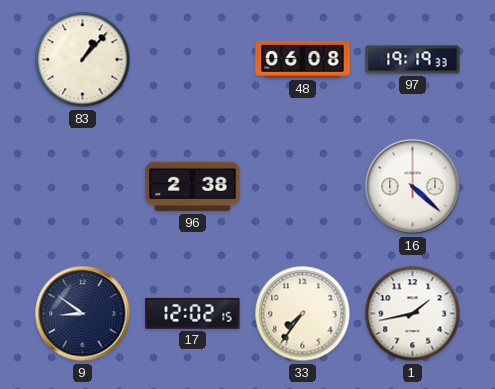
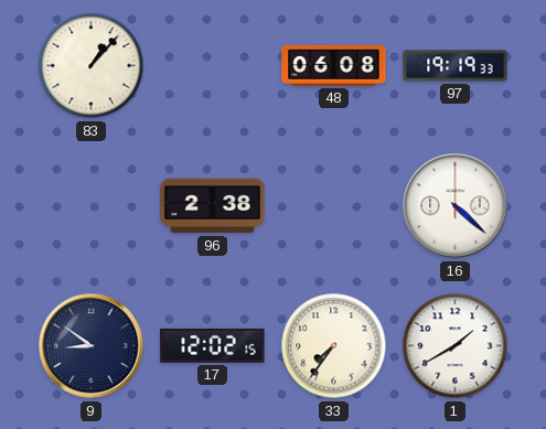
1: 1:43 -> 1:40 (456, 346)
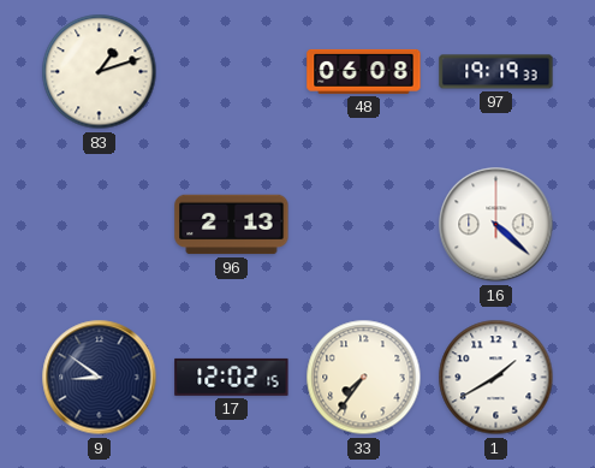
83: 1:07 -> 1:12 (100, 72)
96: 2:38 -> 2:13 (232, 225)
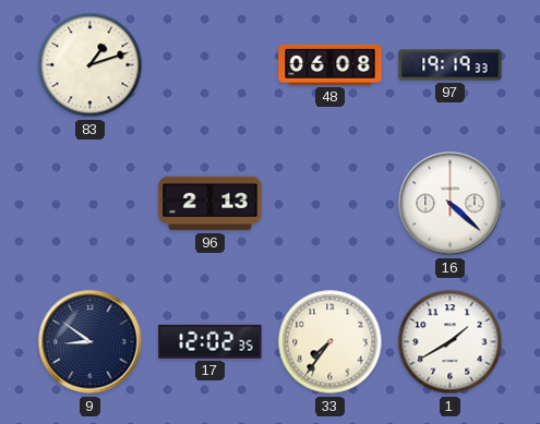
17: 12:02:15 -> 12:02:35 (211, 341)
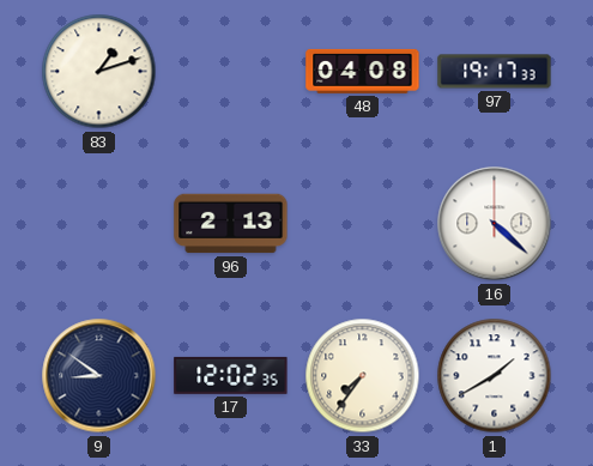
48: 06:08 -> 04:08 (363, 71)
97: 19:19 -> 19:17 (495, 72)
